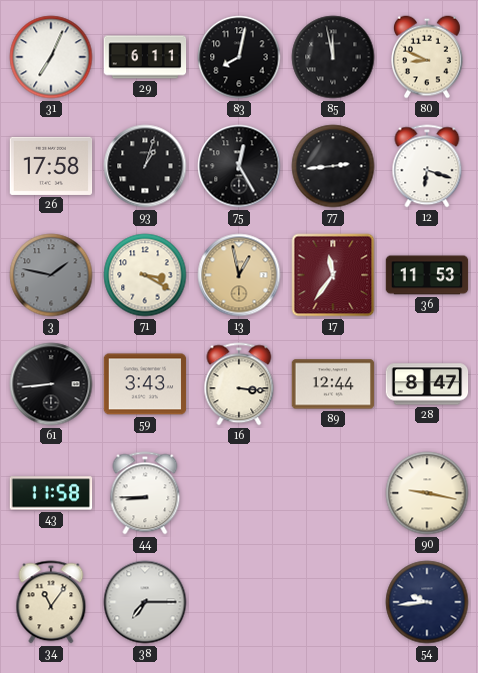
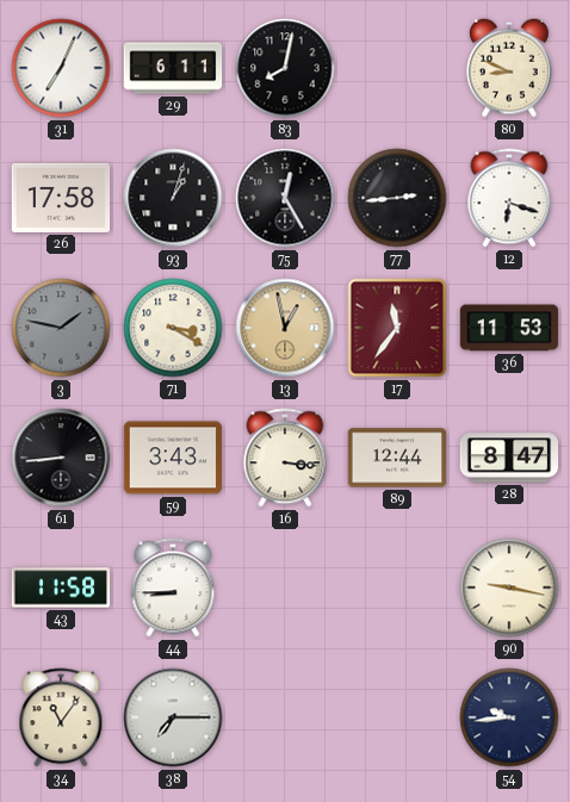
85: 11:58 -> none (333, 57)
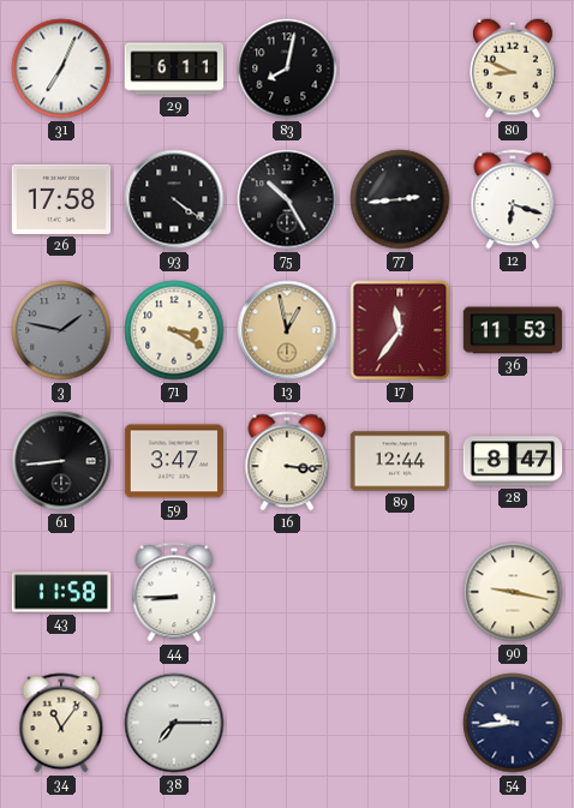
93: 1:03 -> 4:21 (174, 199)
75: 12:25 -> 10:25 (287, 199)
59: 3:43 -> 3:47 (174, 461)
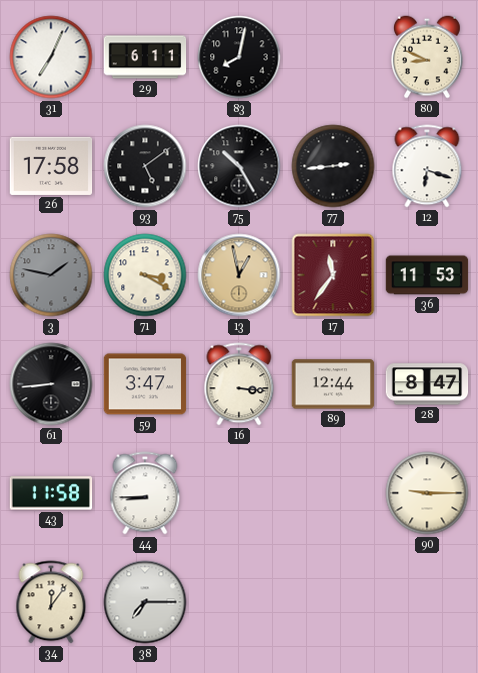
93: 4:21 -> 5:09 (145, 166)
90: 9:17 -> 9:15 (427, 493)
34: 11:06 -> 12:06 (51, 602)
54: 9:44 -> none (513, 723)
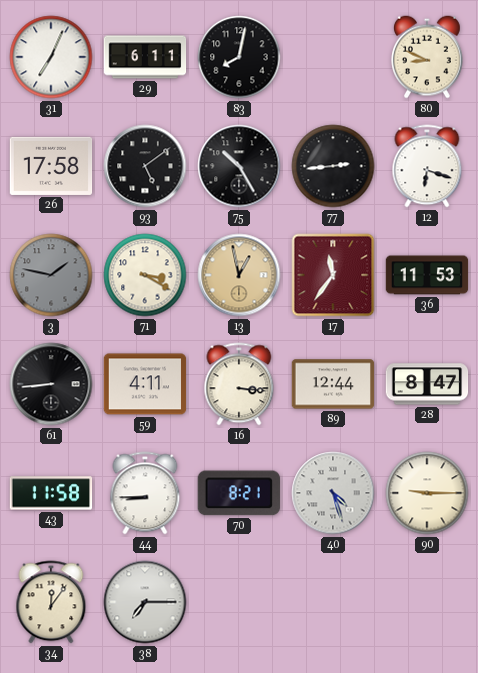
59: 3:47 -> 4:11 (145, 384)
70: none -> 8:21 (239, 493)
40: none -> 4:27 (333, 493)
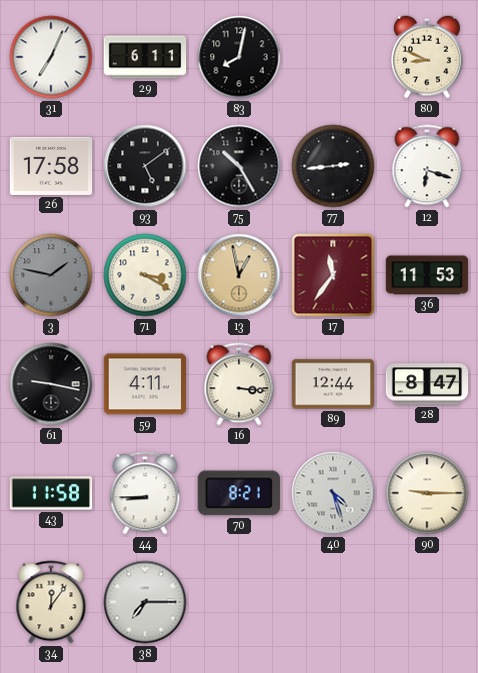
61: 8:44 -> 9:17 (51, 384)
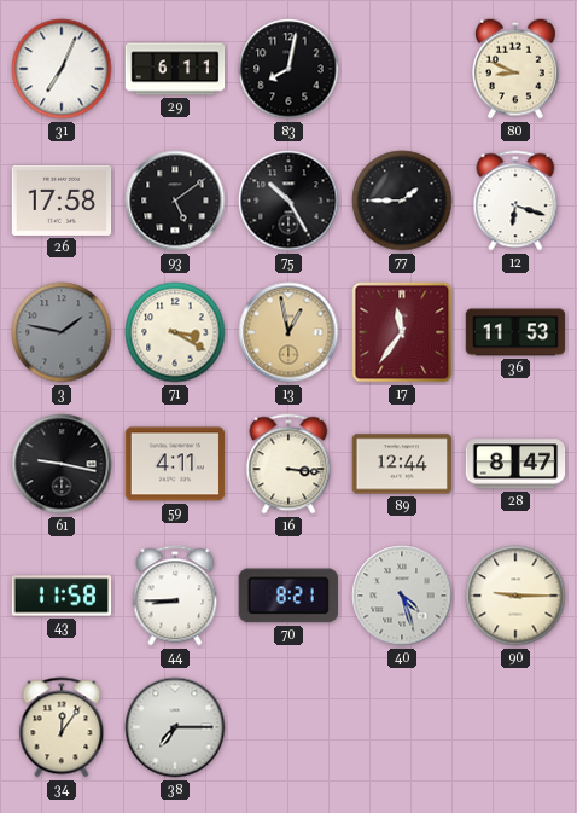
77: 2:44 -> 1:45 (402, 201)
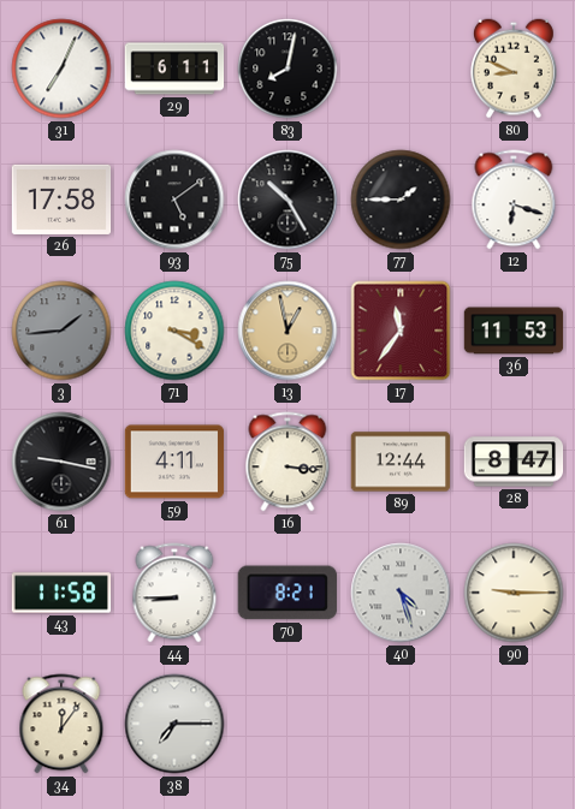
3: 1:47 -> 1:44 (61, 331)
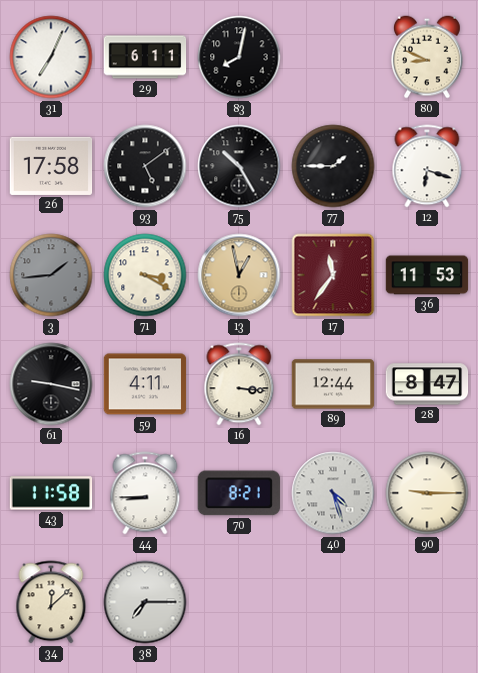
34: 12:06 -> 12:08 (51, 602)
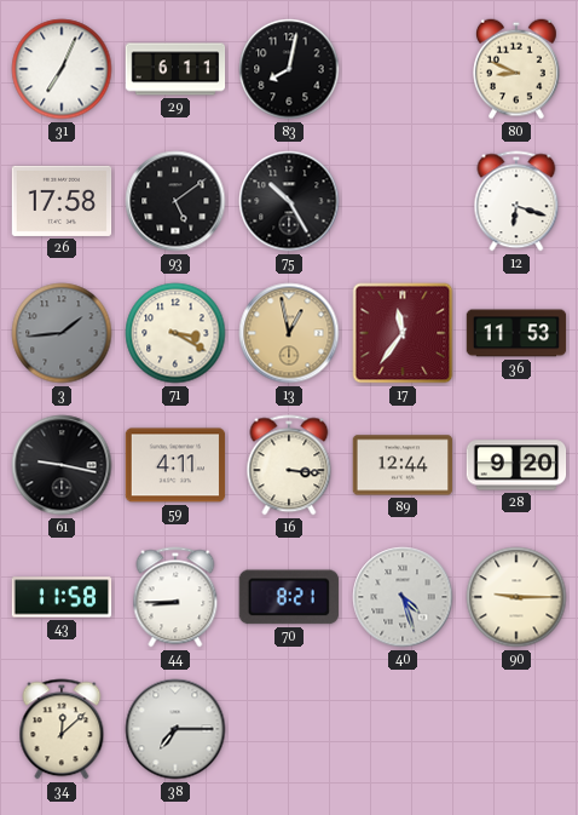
77: 1:45 -> none (333, 166)
28: 8:47 -> 9:20 (516, 465)
